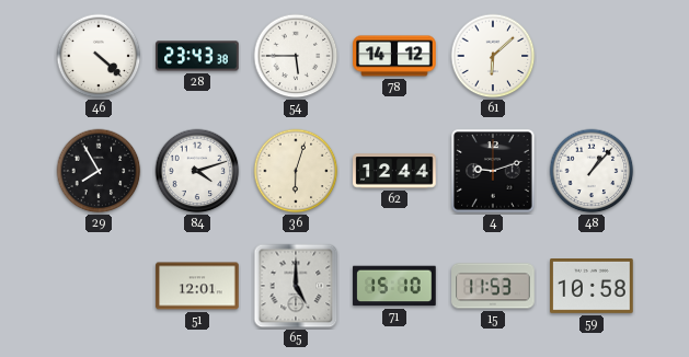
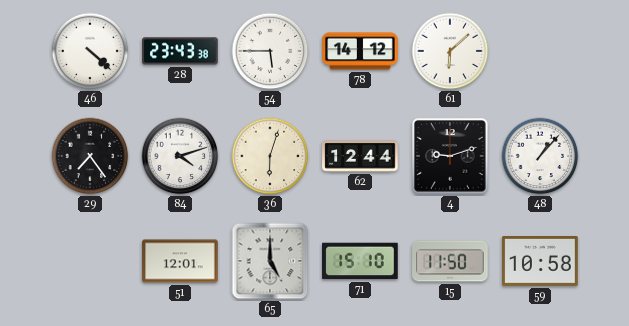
29: 7:55 -> 7:24 (90, 156)
15: 11:53 -> 11:50 (450, 261)
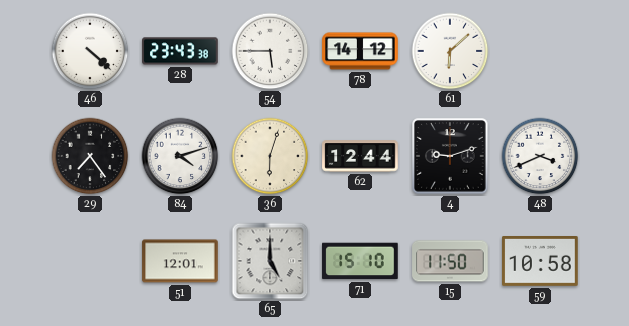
48: 1:07 -> 3:41 (540, 156)
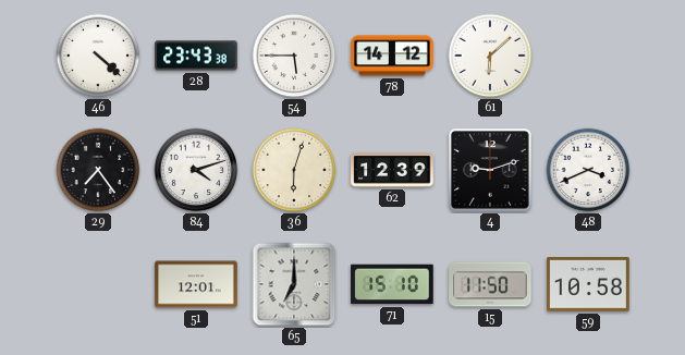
62: 12:44 -> 12:39 (392, 170)
65: 5:00 -> 7:00 (294, 284)
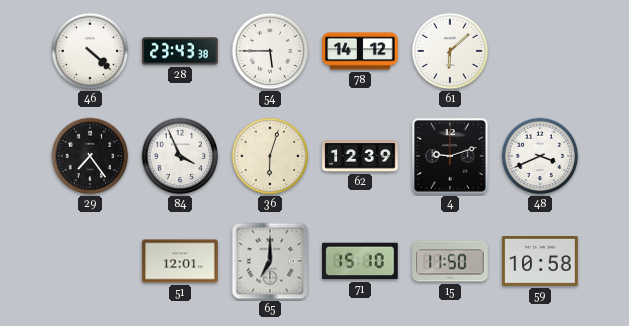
84: 4:12 -> 3:56 (180, 156)
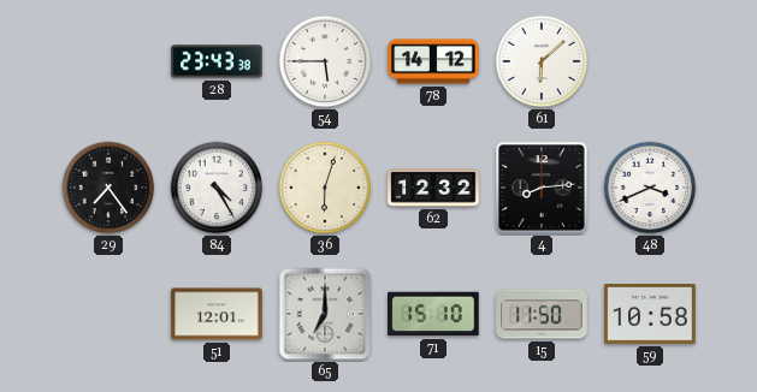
46: 4:22 -> none (90, 51)
84: 3:56 -> 4:25 (217, 188)
62: 12:39 -> 12:32 (433, 188)
4: 9:12 -> 8:14 (542, 188)
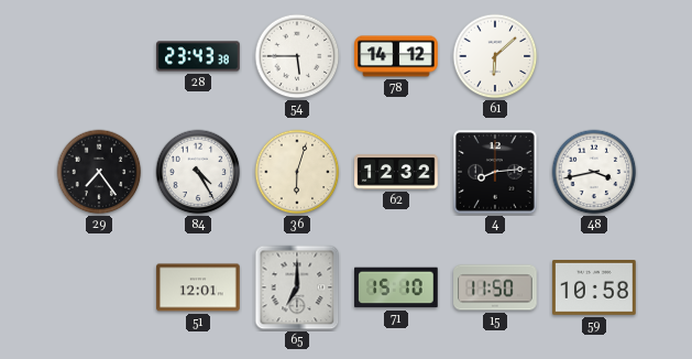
48: 3:41 -> 3:43 (594, 172)
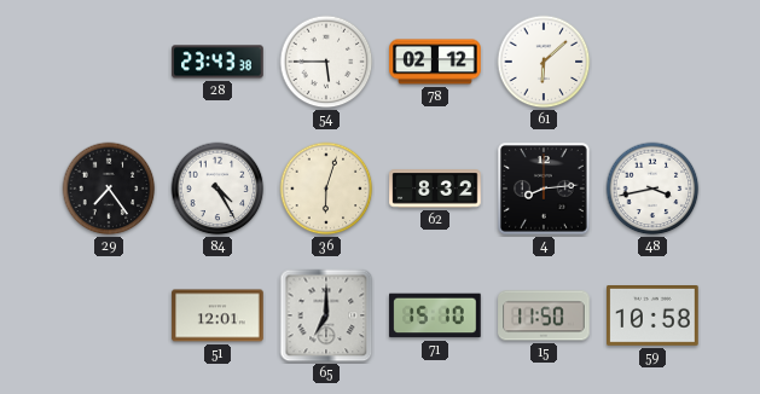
78: 14:12 -> 02:12 (435, 62)
62: 12:32 -> 8:32 (435, 189)
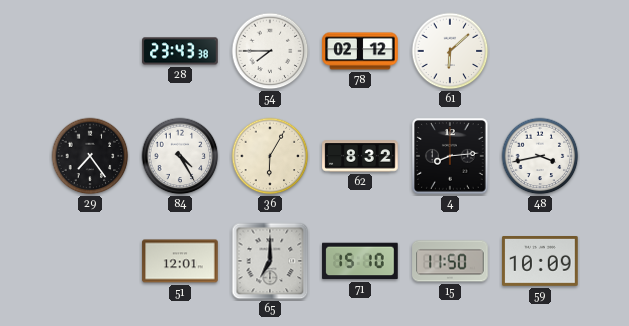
54: 5:45 -> 7:45 (270, 51)
36: 6:03 -> 6:05 (270, 156)
59: 10:58 -> 10:09 (540, 262)
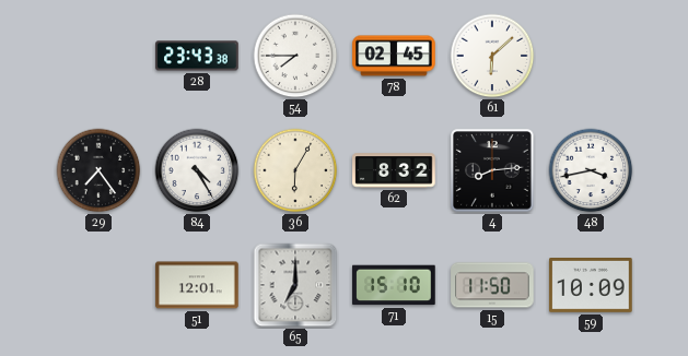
78: 02:12 -> 02:45 (394, 56)
